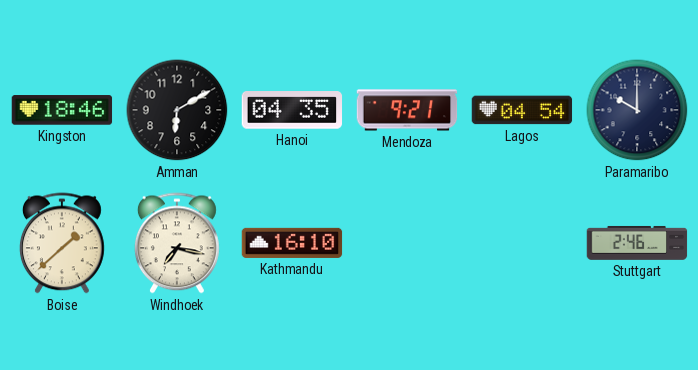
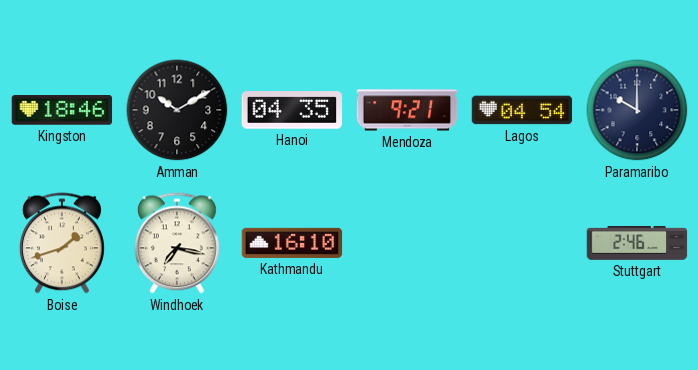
Amman: 6:10 -> 10:10 (177, 110)
Boise: 1:38 -> 1:42 (62, 243)
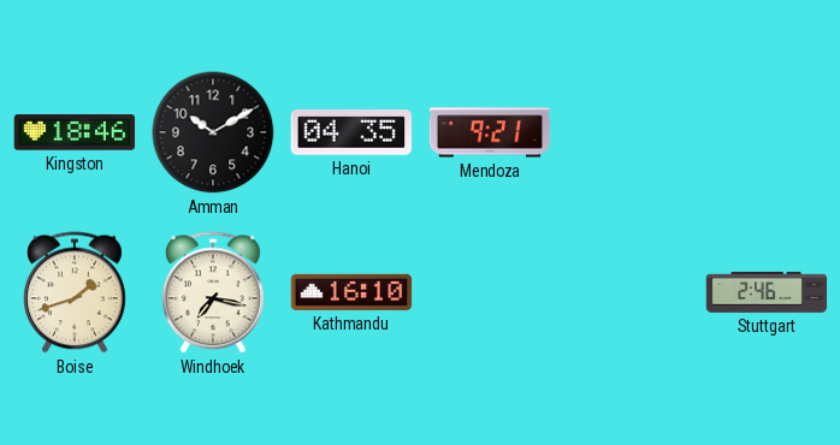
Lagos: 04:54 -> none (522, 110)
Paramaribo: 10:00 -> none (637, 110)
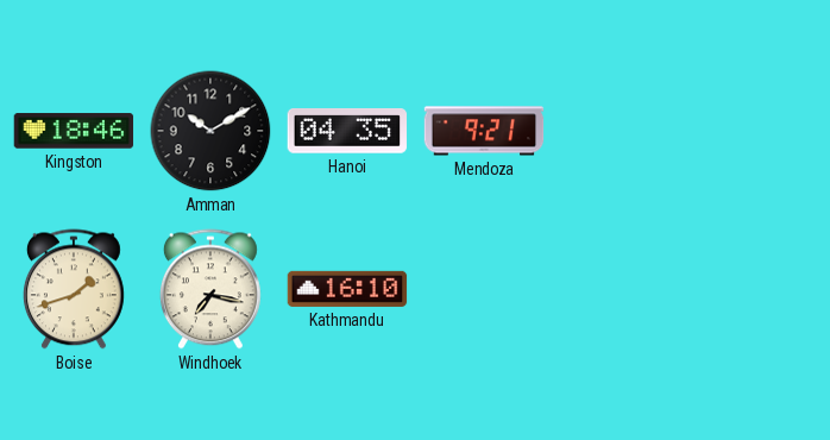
Stuttgart: 2:46 -> none (767, 292)
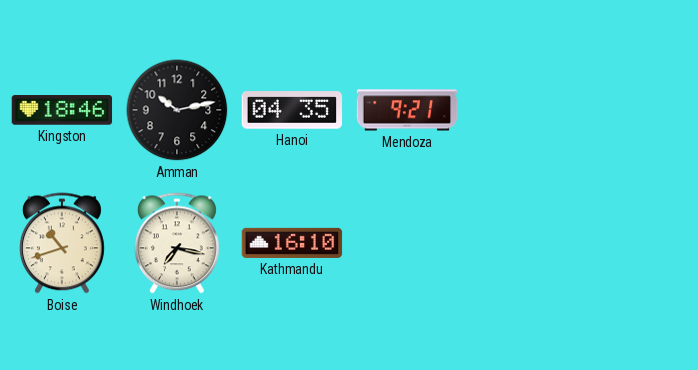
Amman: 10:10 -> 10:13 (177, 110)
Boise: 1:42 -> 10:42 (62, 243)
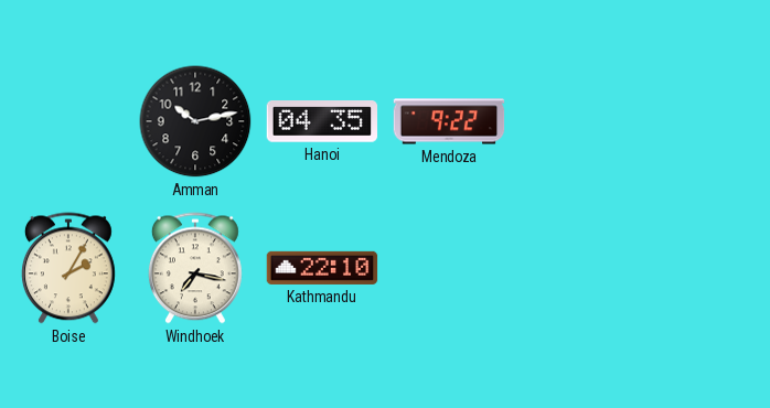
Kingston: 18:46 -> none (62, 110)
Mendoza: 9:21 -> 9:22 (449, 121)
Boise: 10:42 -> 2:05 (68, 268)
Kathmandu: 16:10 -> 22:10 (322, 268)
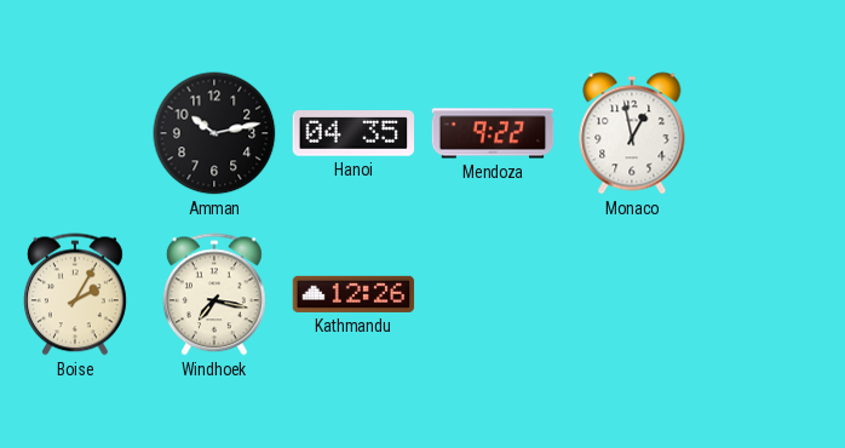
Monaco: none -> 12:58 (632, 133)
Kathmandu: 22:10 -> 12:26 (353, 294)
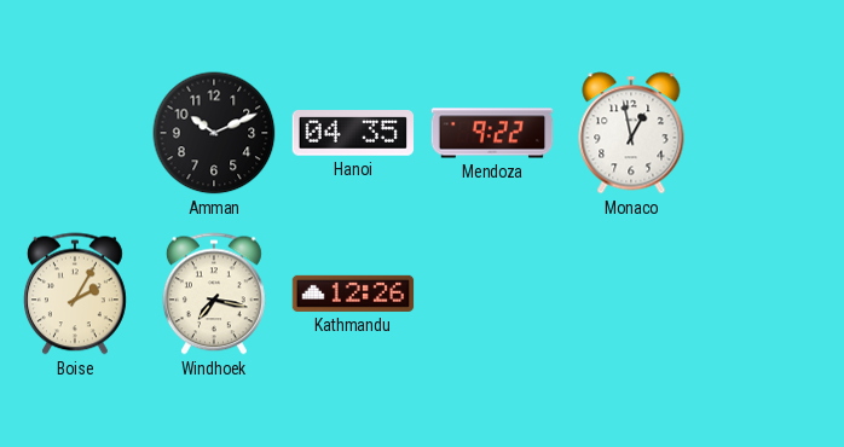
Amman: 10:13 -> 10:11 (214, 133)
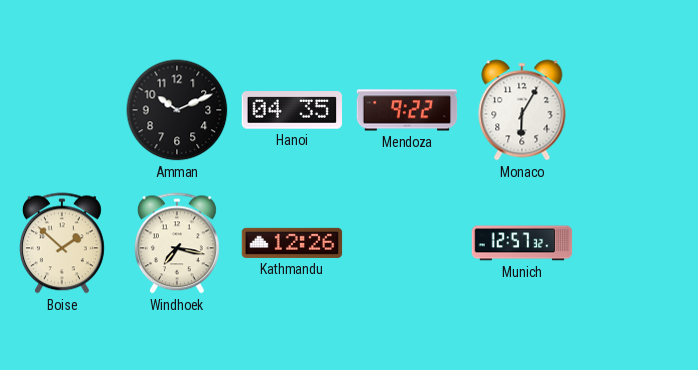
Monaco: 12:58 -> 6:05 (522, 110)
Boise: 2:05 -> 1:52 (62, 243)
Munich: none -> 12:57 (522, 243)
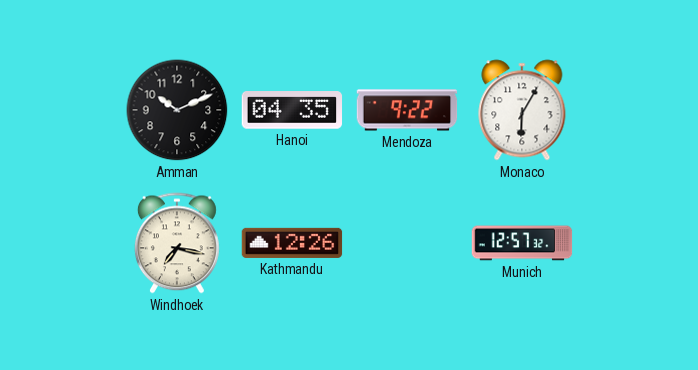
Boise: 1:52 -> none (62, 243)
